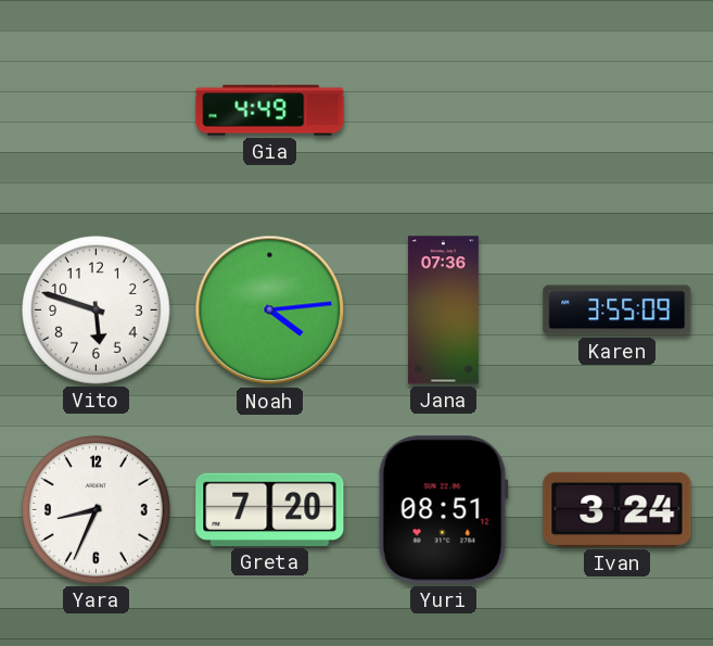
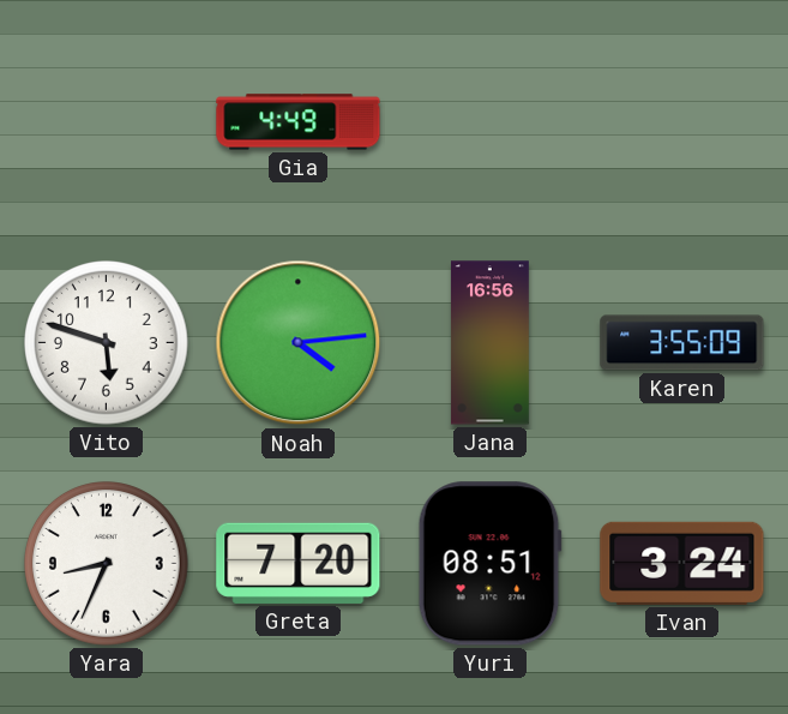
Jana: 07:36 -> 16:56 (489, 343)
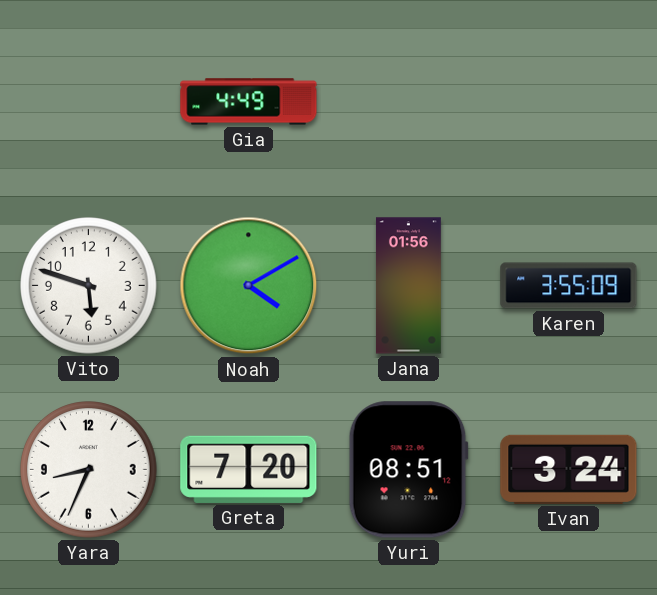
Noah: 4:14 -> 4:10 (249, 286)
Jana: 16:56 -> 01:56 (408, 286)
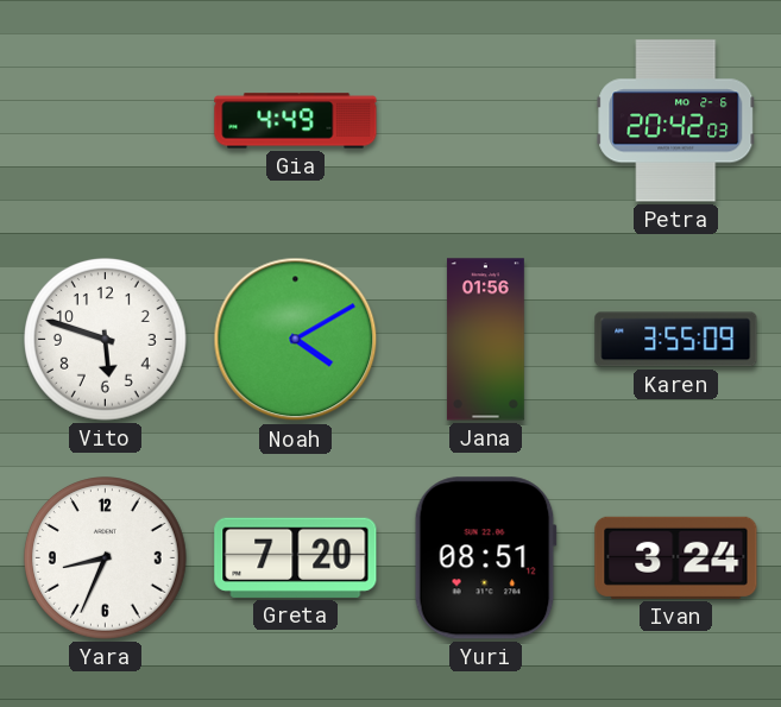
Petra: none -> 20:42 (676, 121)
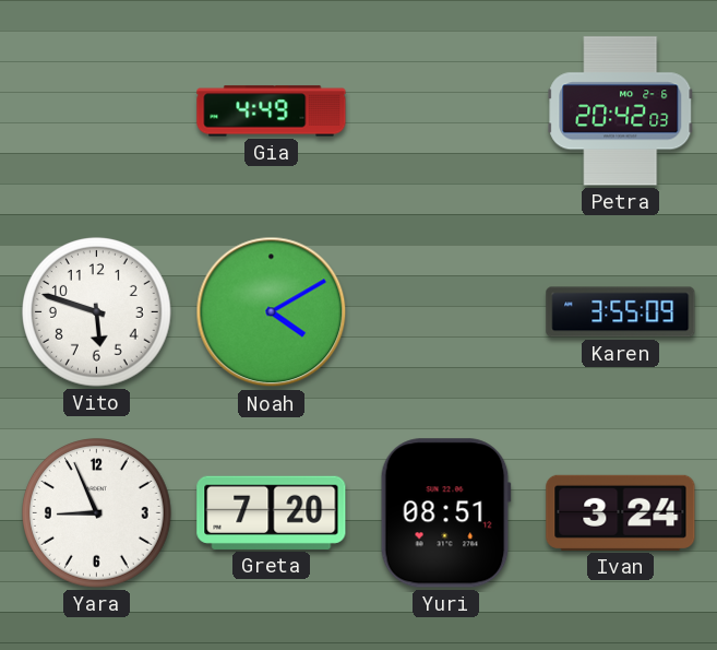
Jana: 01:56 -> none (485, 340)
Yara: 8:34 -> 8:56 (97, 513)
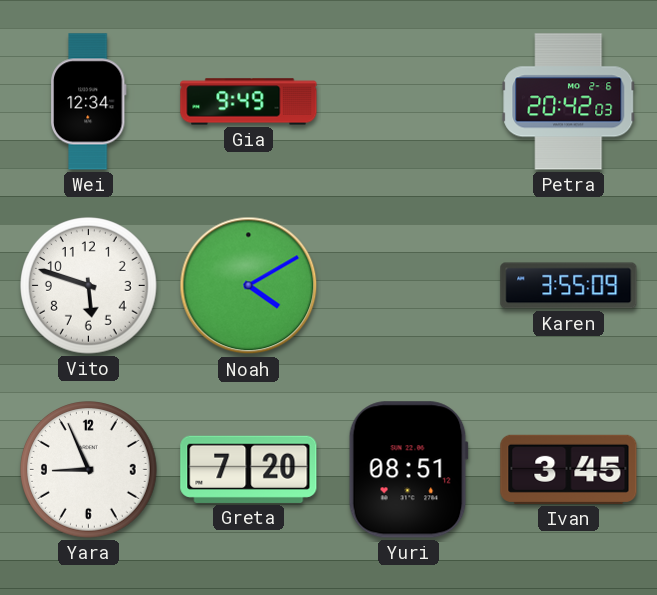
Wei: none -> 12:34 (88, 102)
Gia: 4:49 -> 9:49 (249, 102)
Ivan: 3:24 -> 3:45 (569, 469)
